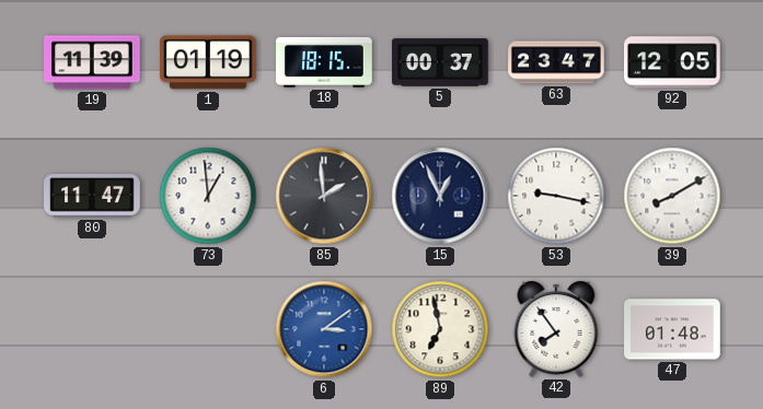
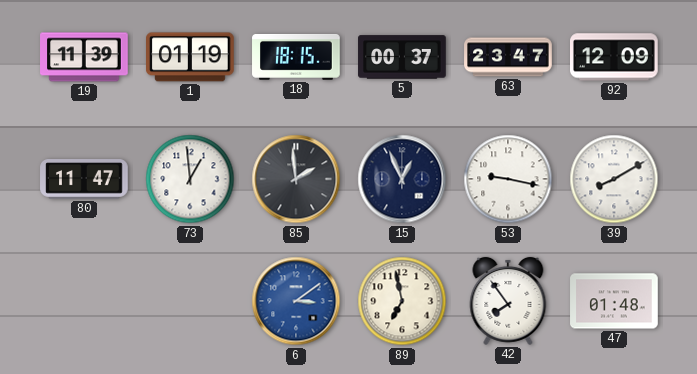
92: 12:05 -> 12:09 (615, 57)
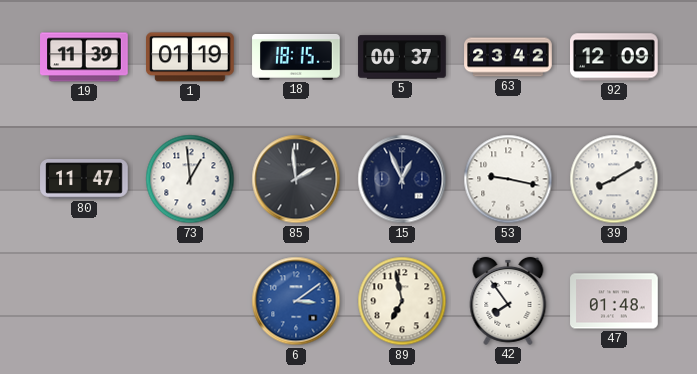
63: 23:47 -> 23:42 (508, 57)
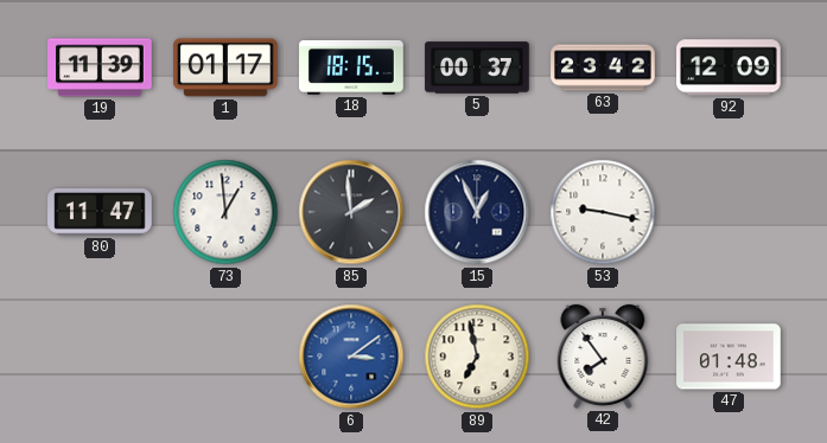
1: 01:19 -> 01:17 (227, 68)
39: 8:10 -> none (614, 179)
